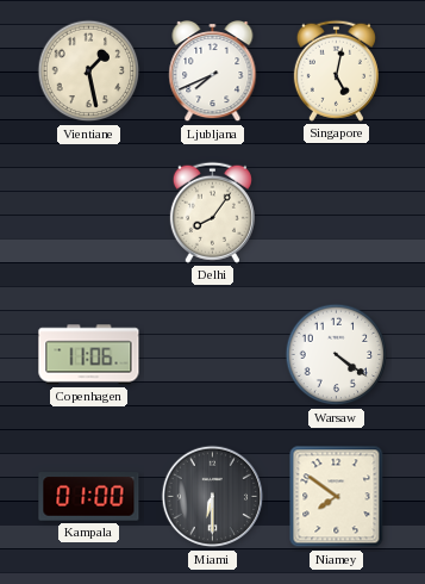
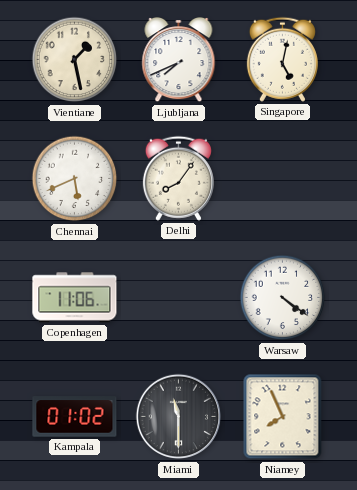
Chennai: none -> 5:41 (75, 179)
Kampala: 01:00 -> 01:02 (75, 417)
Miami: 6:30 -> 11:30 (179, 417)
Niamey: 7:51 -> 7:56 (283, 417)
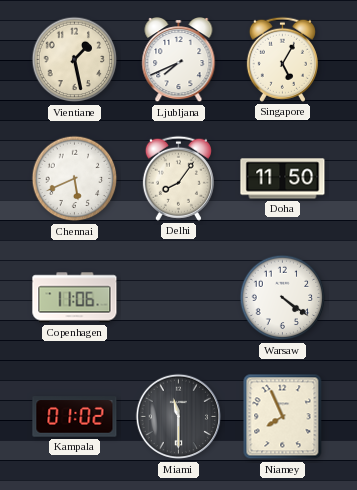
Singapore: 5:02 -> 5:05 (282, 59)
Doha: none -> 11:50 (283, 179)
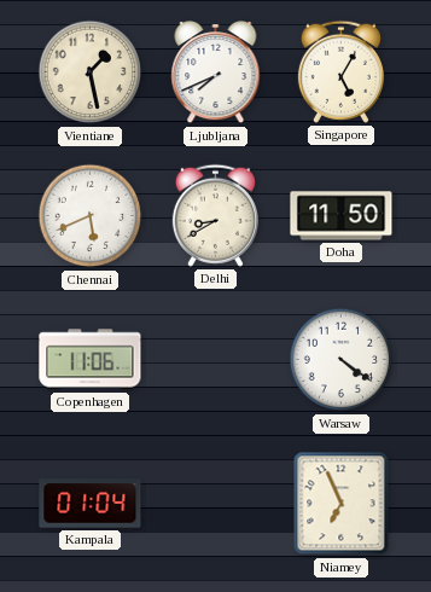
Delhi: 8:06 -> 8:40 (215, 215)
Kampala: 01:02 -> 01:04 (91, 504)
Miami: 11:30 -> none (179, 417)
Niamey: 7:56 -> 6:56 (342, 504)
